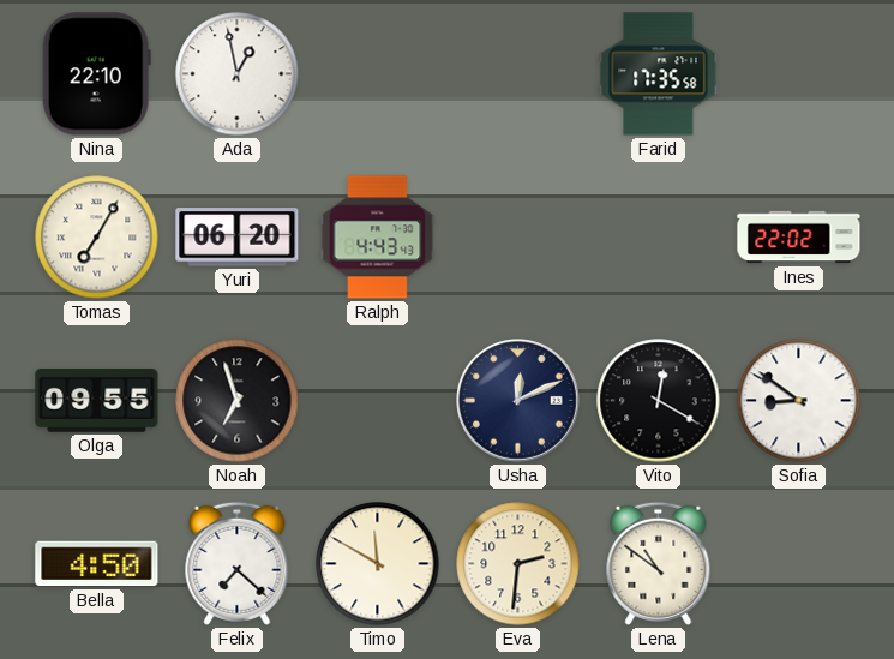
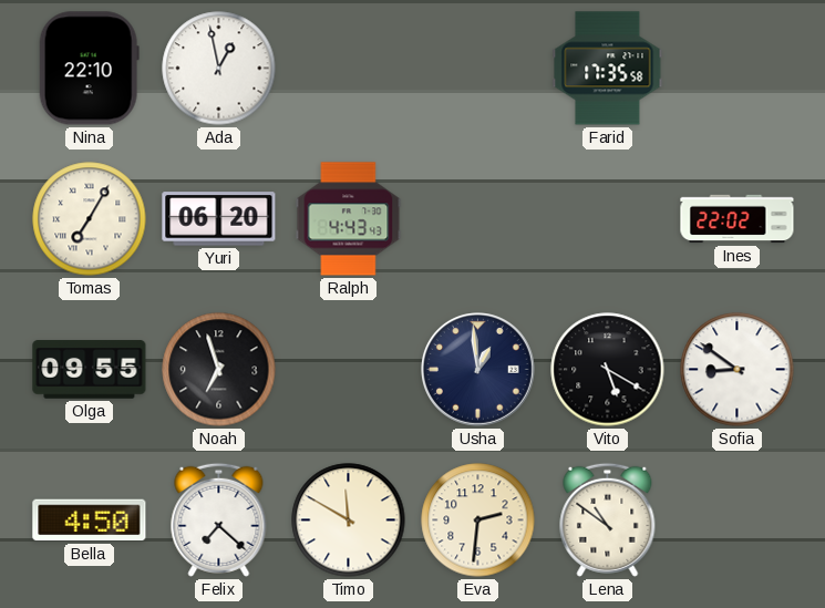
Usha: 12:11 -> 12:59 (478, 370)
Vito: 12:20 -> 5:20 (608, 370)
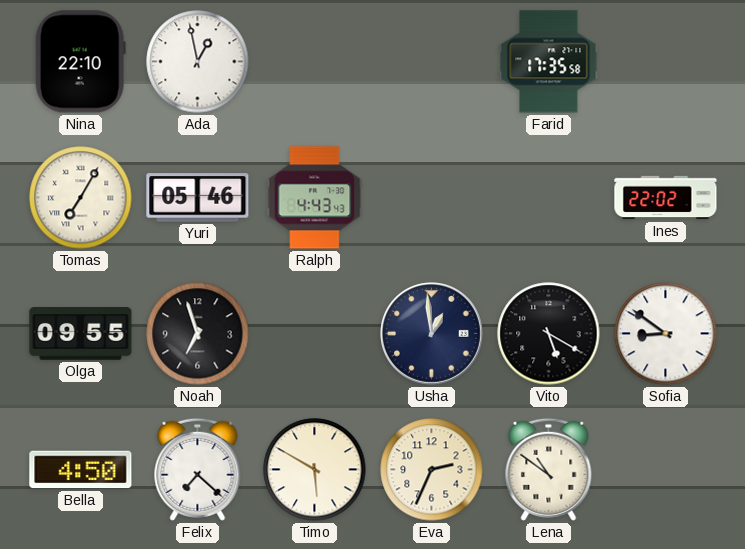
Yuri: 06:20 -> 05:46 (198, 198)
Timo: 11:50 -> 5:50 (315, 470)
Eva: 2:31 -> 2:34 (432, 470)
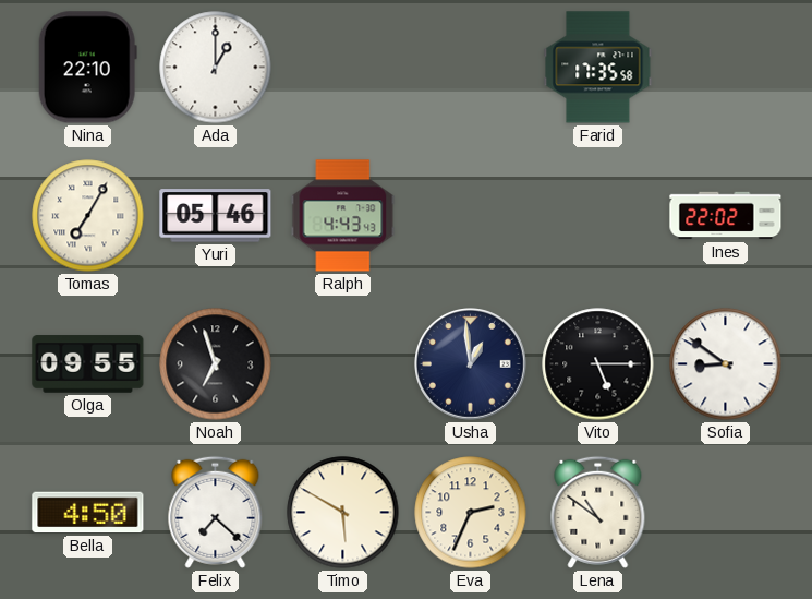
Ada: 12:58 -> 1:00 (216, 68)
Vito: 5:20 -> 5:15 (598, 364)
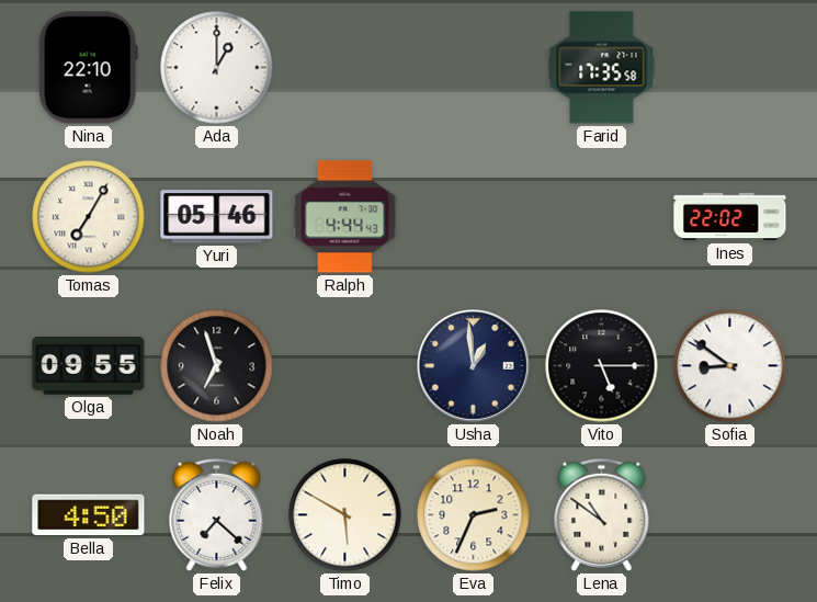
Ralph: 4:43 -> 4:44 (345, 217)
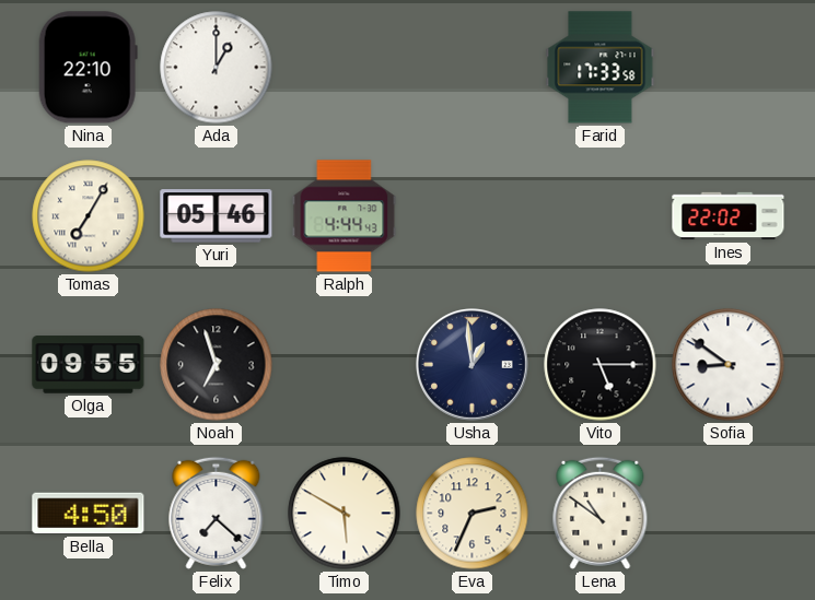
Farid: 17:35 -> 17:33 (601, 68)
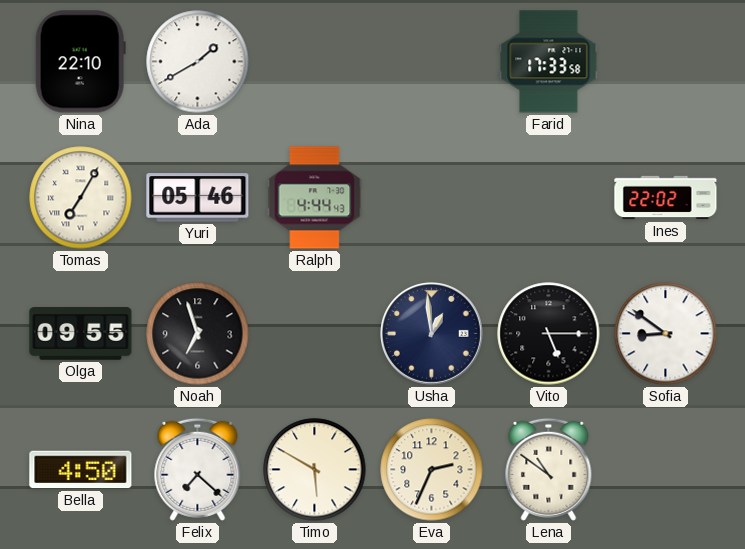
Ada: 1:00 -> 1:40 (198, 62)
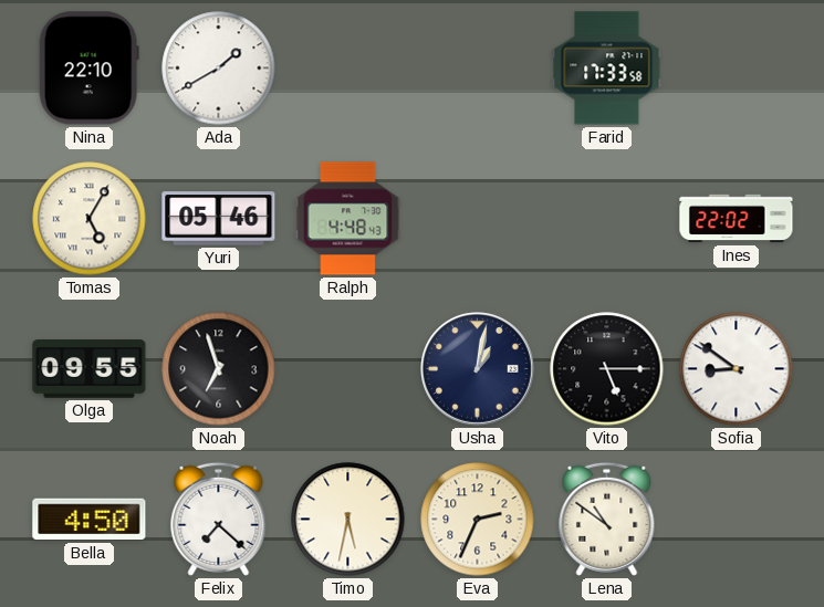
Tomas: 7:05 -> 5:05 (90, 219)
Ralph: 4:44 -> 4:48 (348, 219)
Usha: 12:59 -> 1:02 (478, 369)
Timo: 5:50 -> 5:32 (348, 520)
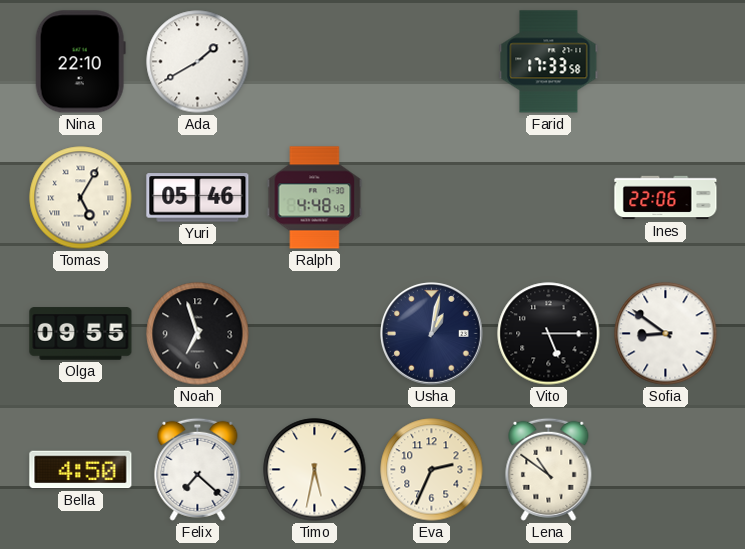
Ines: 22:02 -> 22:06 (666, 198)
